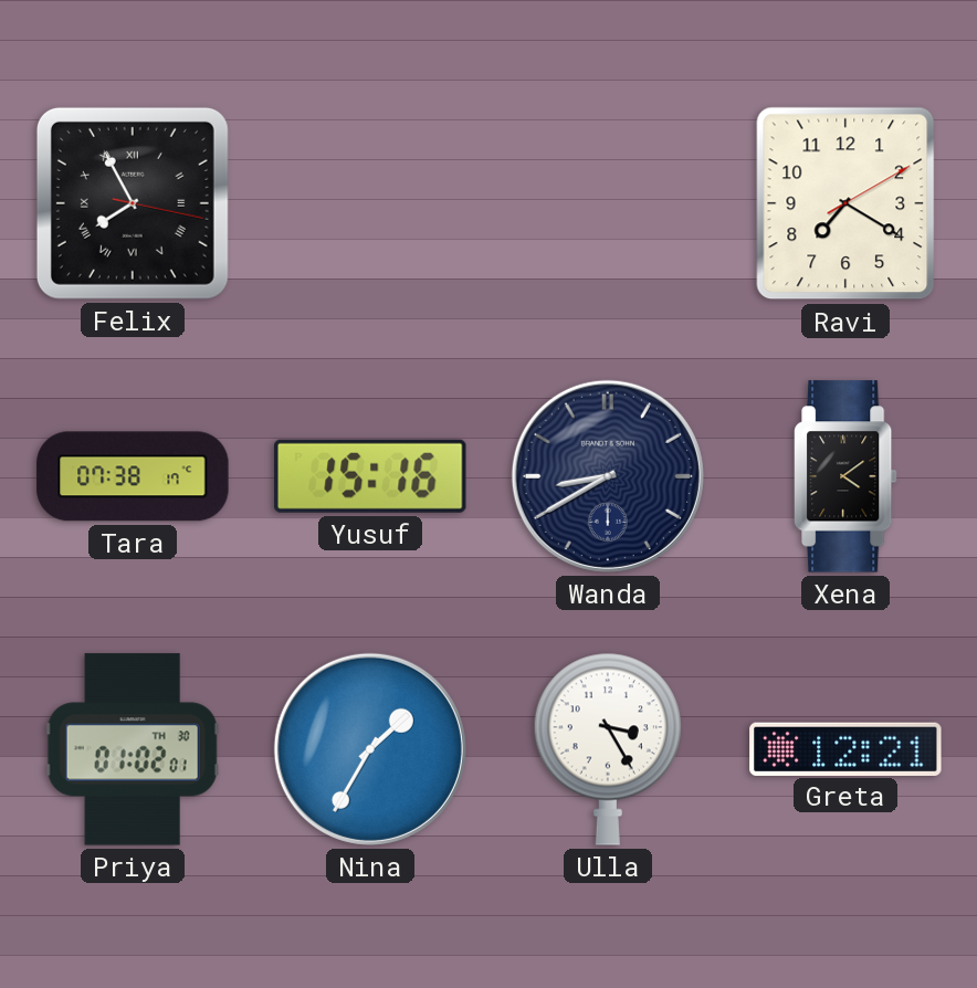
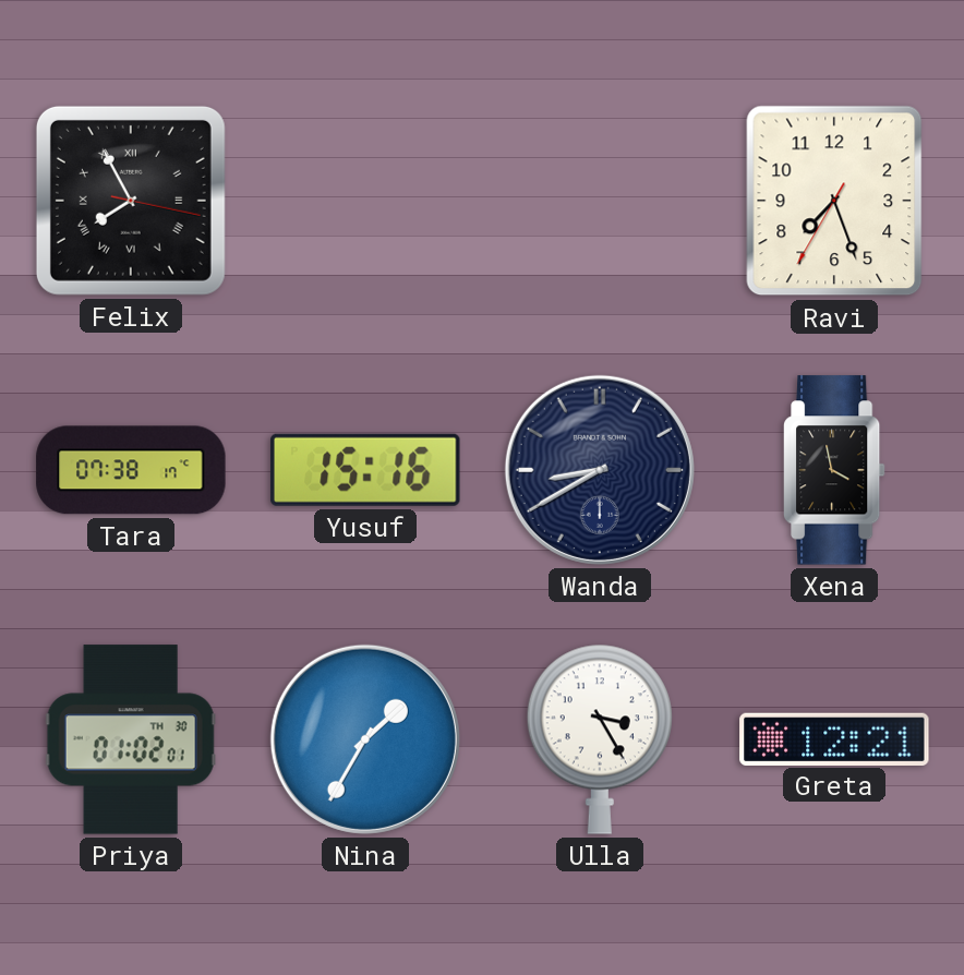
Ravi: 7:20 -> 7:26 (834, 201)
Xena: 4:09 -> 3:58 (835, 470)
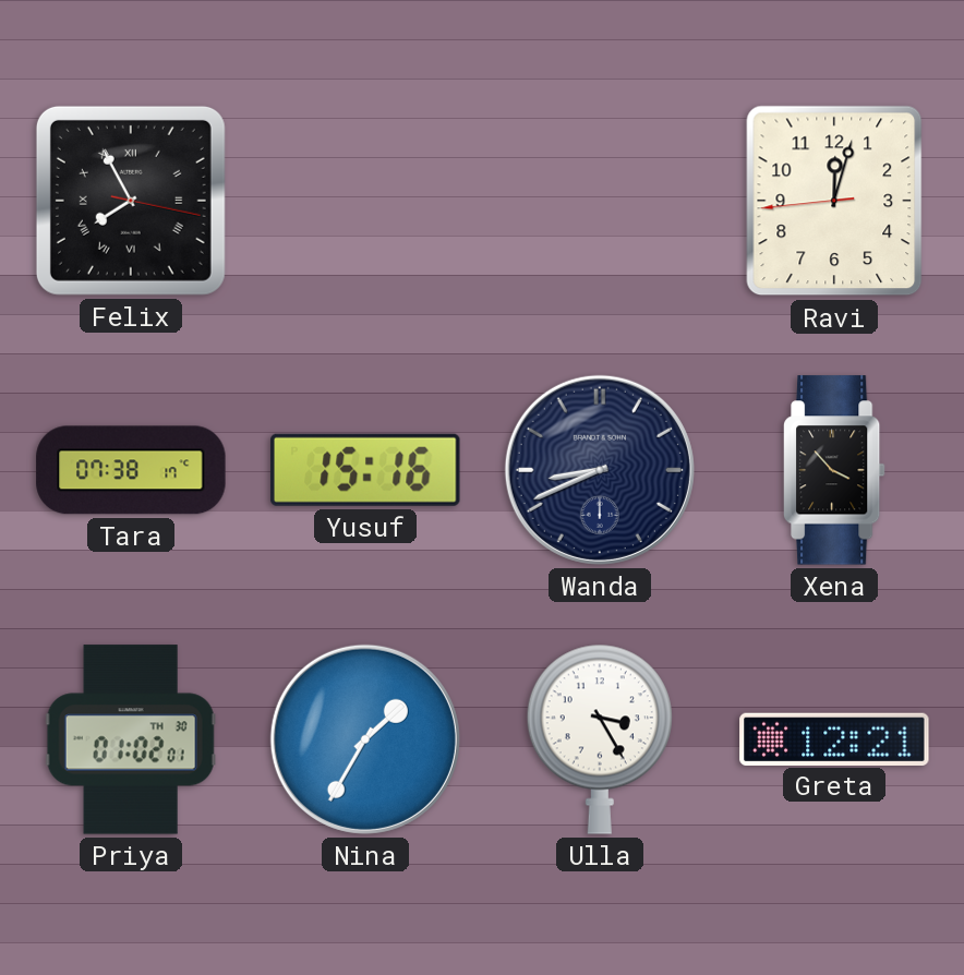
Ravi: 7:26 -> 12:02 (834, 201)
Wanda: 8:40 -> 8:41 (600, 470)
Xena: 3:58 -> 3:53 (835, 470)
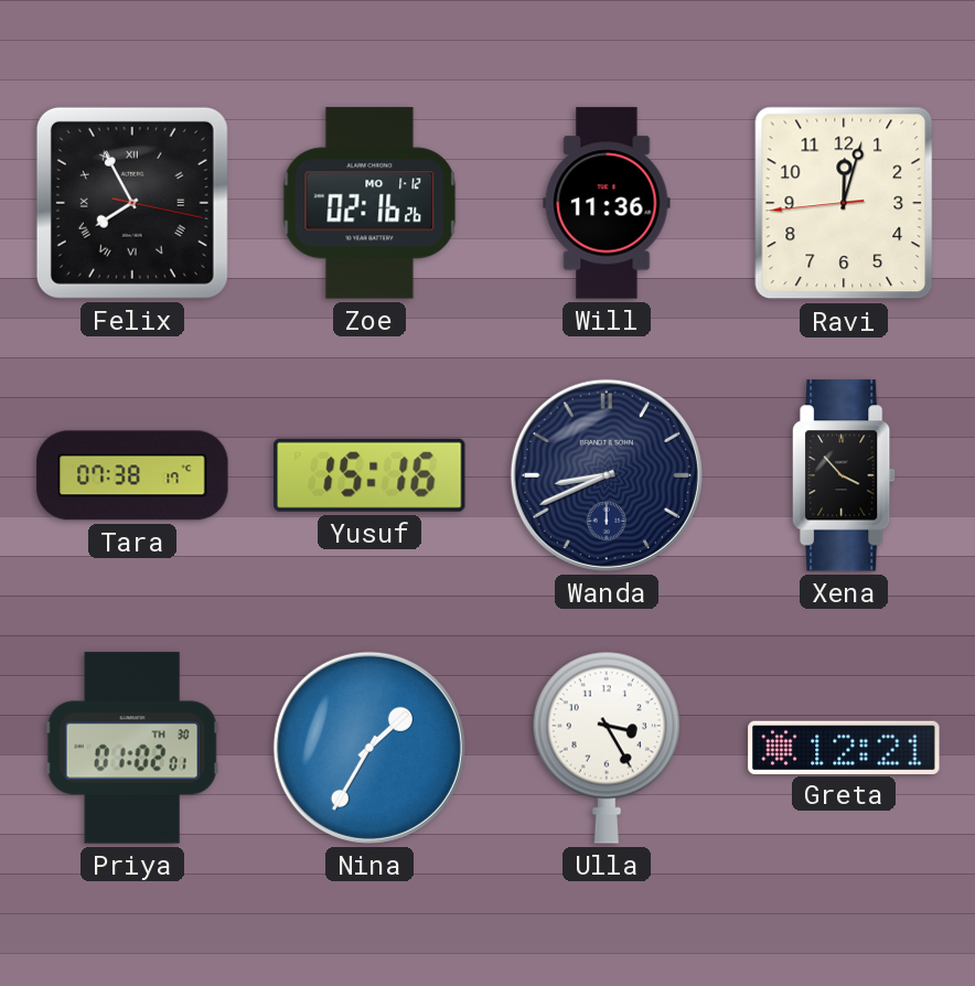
Zoe: none -> 02:16 (369, 203)
Will: none -> 11:36 (607, 203)
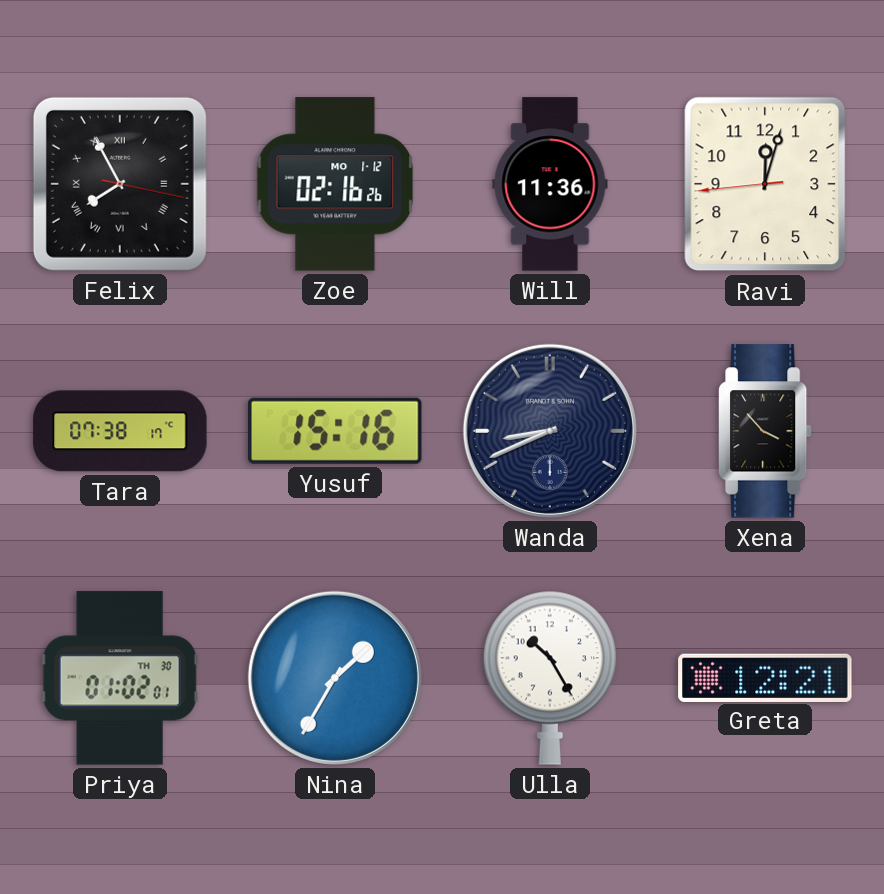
Ulla: 3:25 -> 10:25 (550, 678)
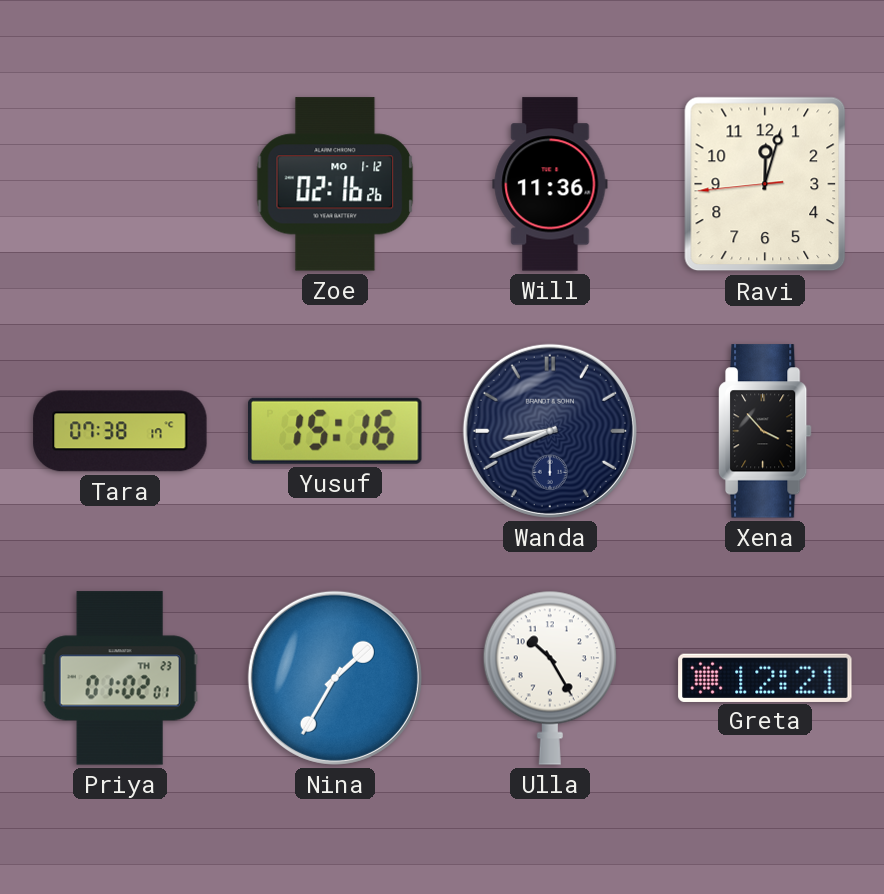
Felix: 7:55 -> none (120, 184)
Priya date: TH 30 -> TH 23 (120, 678)
